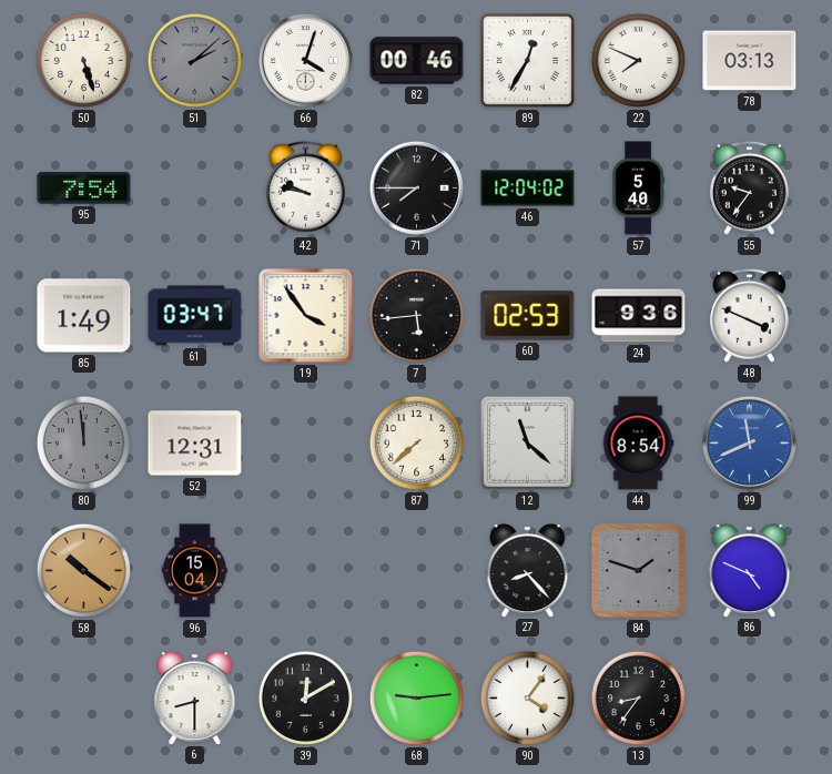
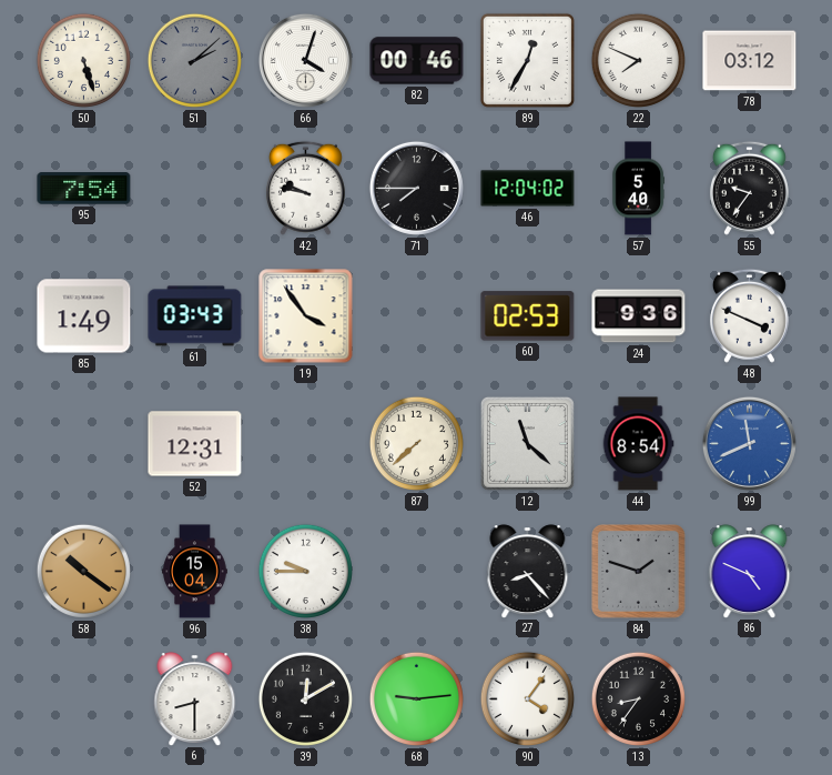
78: 03:13 -> 03:12 (750, 61)
61: 03:47 -> 03:43 (195, 316)
7: 5:44 -> none (416, 315)
80: 11:59 -> none (83, 442)
38: none -> 9:45 (305, 571)
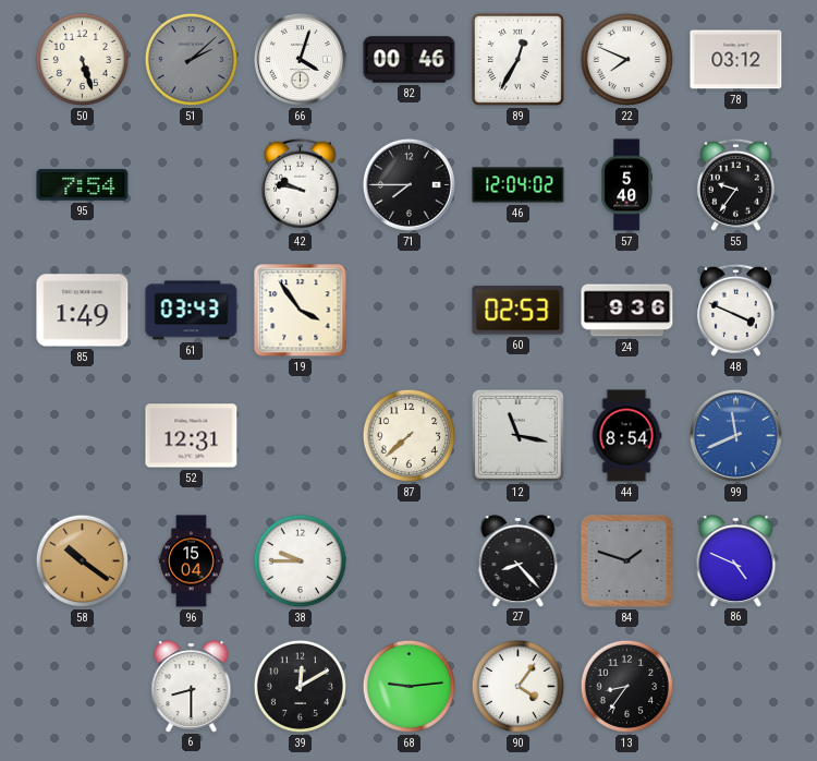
12: 11:22 -> 11:17 (517, 435)
